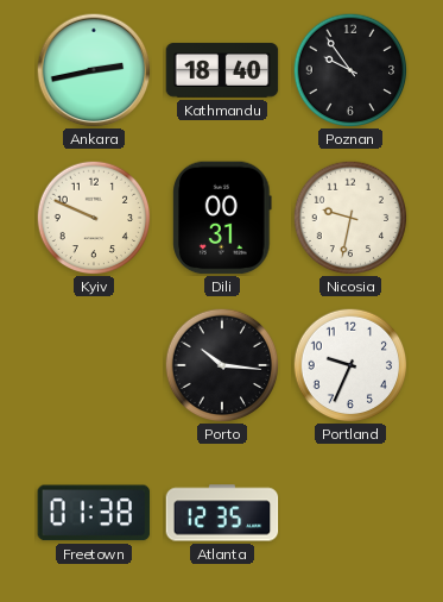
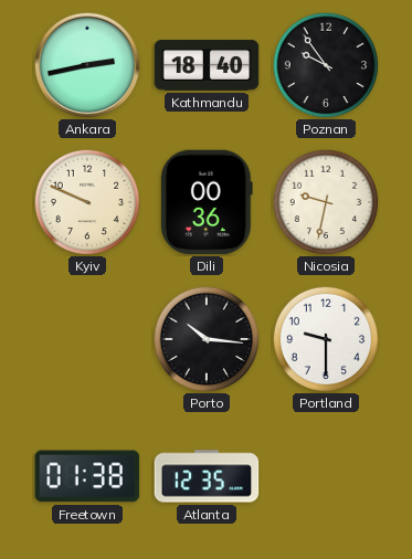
Dili: 00:31 -> 00:36 (207, 202)
Portland: 9:34 -> 9:30 (326, 339)
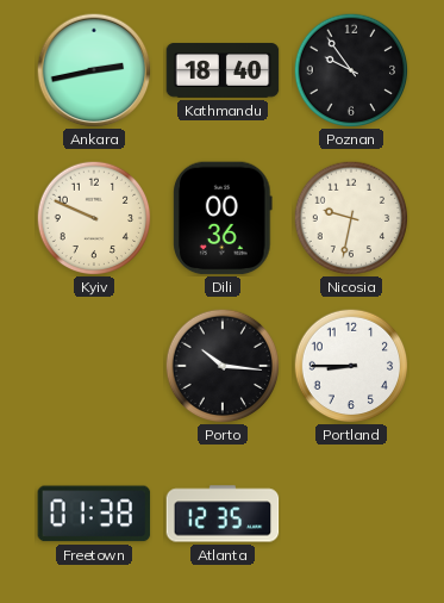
Portland: 9:30 -> 8:45 (351, 366)
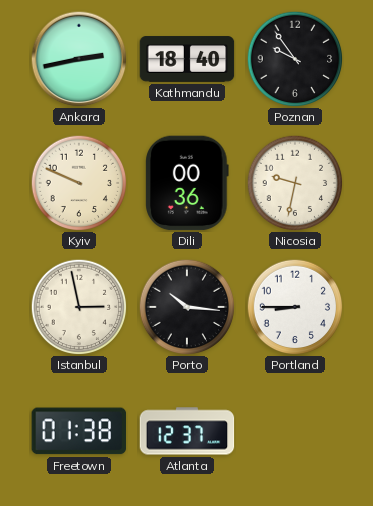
Istanbul: none -> 2:58 (79, 307)
Atlanta: 12:35 -> 12:37 (187, 431)
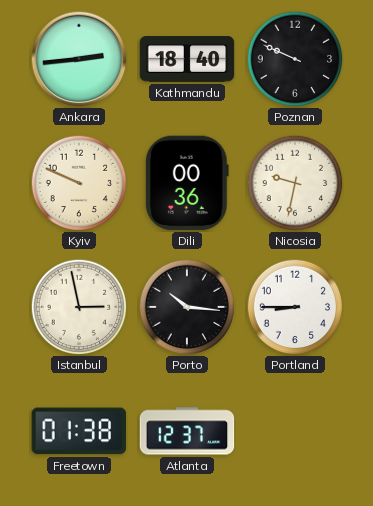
Ankara: 2:43 -> 2:44 (79, 59)
Poznan: 9:54 -> 9:49 (295, 59)
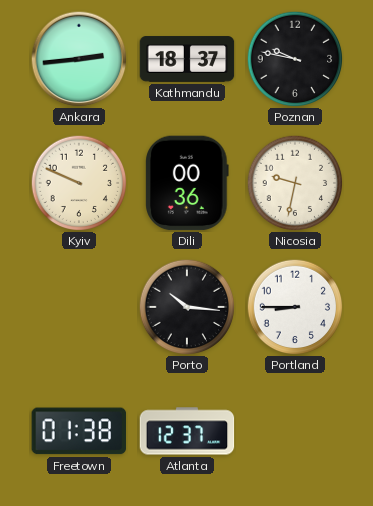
Kathmandu: 18:40 -> 18:37 (187, 59)
Poznan: 9:49 -> 9:47 (295, 59)
Istanbul: 2:58 -> none (79, 307)
